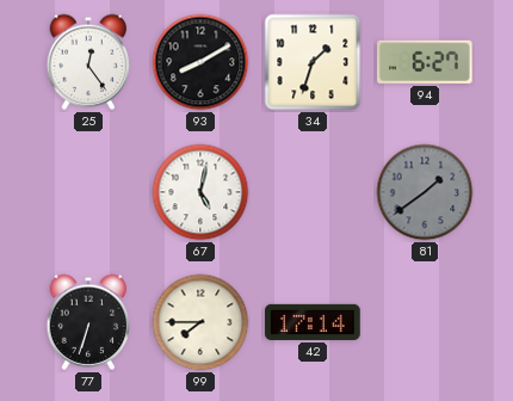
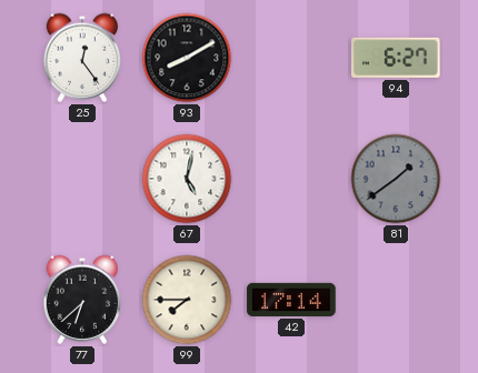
34: 1:33 -> none (313, 62)
77: 6:33 -> 6:38 (82, 300)
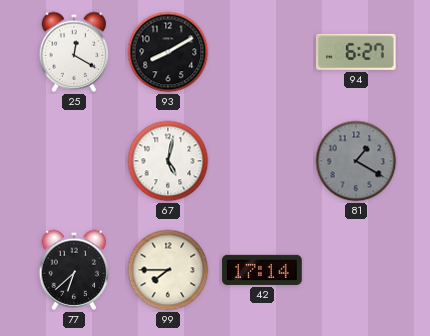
25: 12:24 -> 12:20 (74, 52)
81: 1:39 -> 1:20 (356, 161)
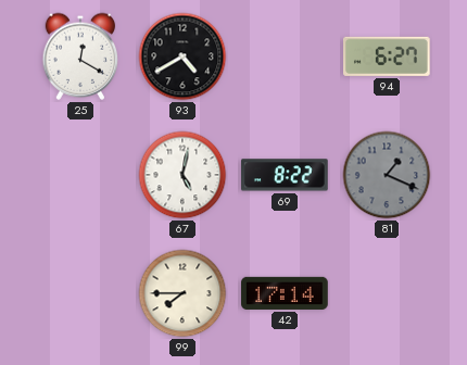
93: 8:10 -> 4:40 (182, 56)
69: none -> 8:22 (285, 175)
81: 1:20 -> 1:19 (387, 175)
77: 6:38 -> none (74, 270)
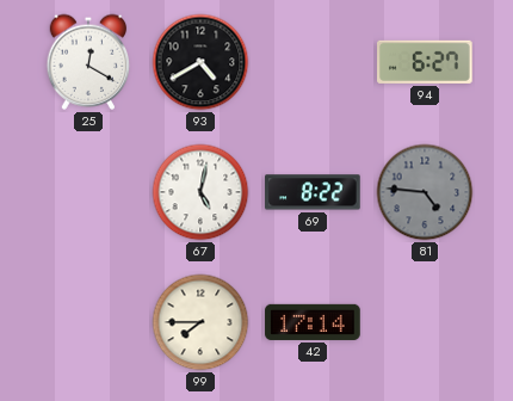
81: 1:19 -> 4:46 (425, 192)
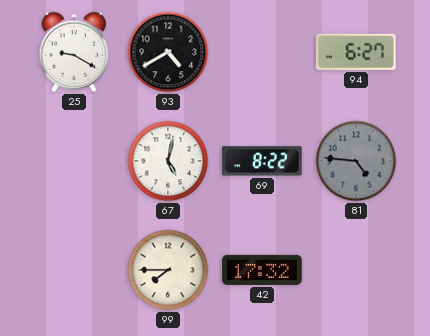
25: 12:20 -> 9:20 (74, 52)
42: 17:14 -> 17:32 (262, 270)
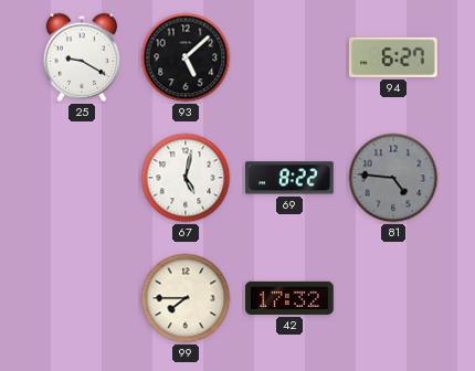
93: 4:40 -> 5:08 (186, 57)
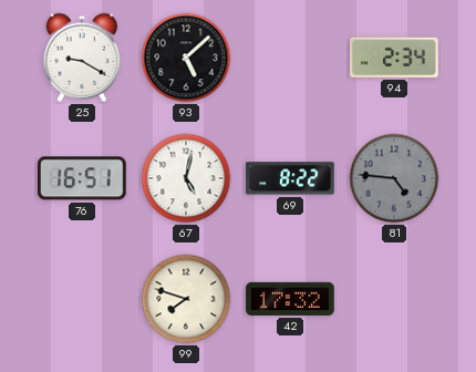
94: 6:27 -> 2:34 (395, 58)
76: none -> 16:51 (83, 178)
99: 7:45 -> 7:48 (186, 299)
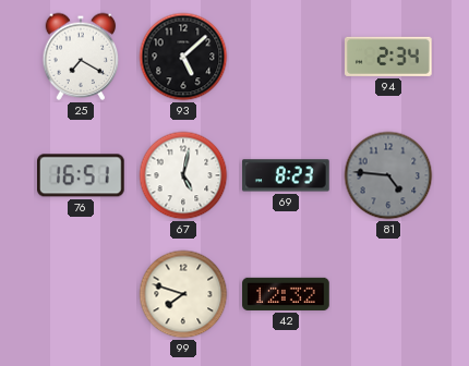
25: 9:20 -> 7:20 (81, 57)
69: 8:22 -> 8:23 (286, 175)
42: 17:32 -> 12:32 (286, 294)
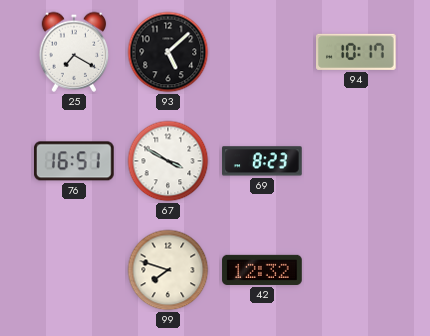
94: 2:34 -> 10:17 (357, 52)
67: 5:02 -> 3:50 (168, 161)
81: 4:46 -> none (388, 175)
